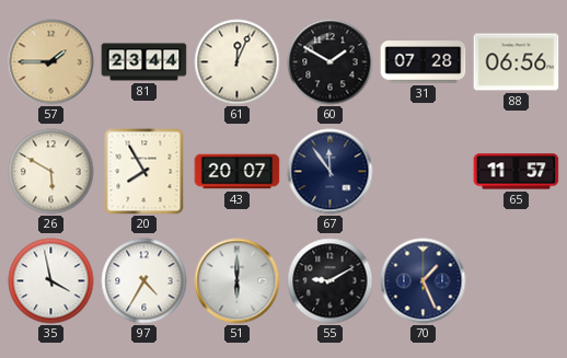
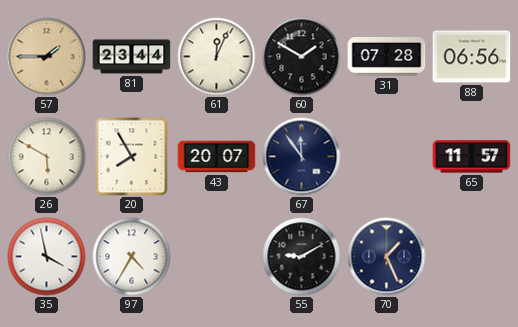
51: 6:00 -> none (238, 281)
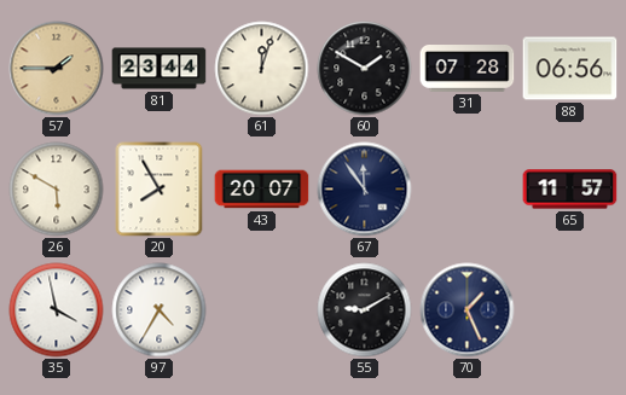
61: 12:04 -> 12:03 (262, 69)
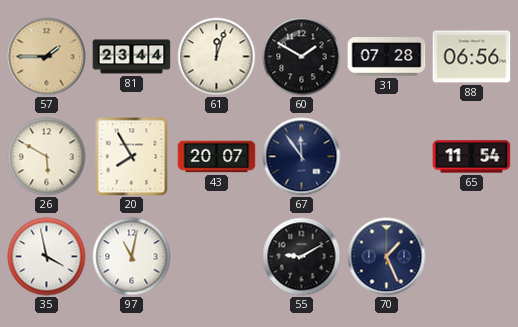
65: 11:57 -> 11:54 (472, 157)
97: 4:35 -> 11:02 (132, 257)
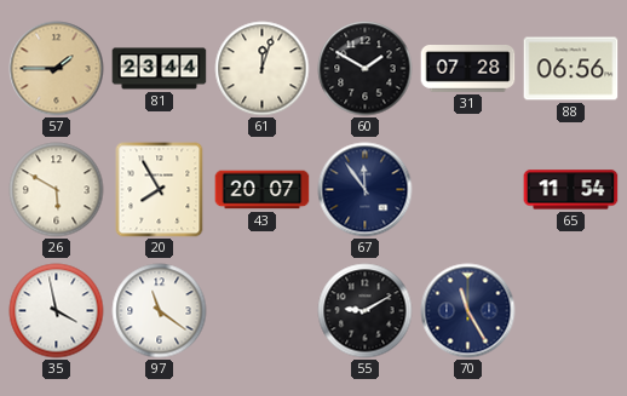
97: 11:02 -> 11:21 (160, 311)
70: 1:26 -> 11:25 (468, 311)
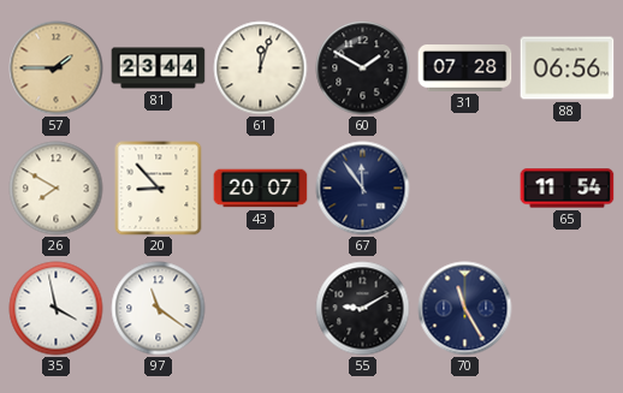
26: 5:50 -> 7:50 (57, 189)
20: 7:55 -> 8:53 (159, 189)
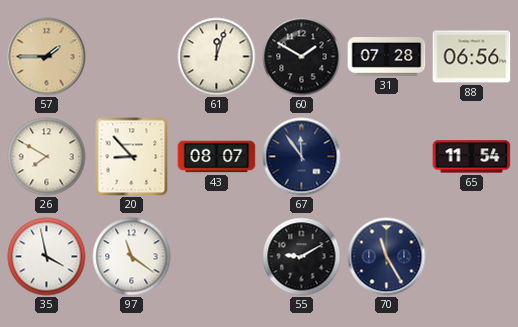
81: 23:44 -> none (159, 69)
43: 20:07 -> 08:07 (217, 157)
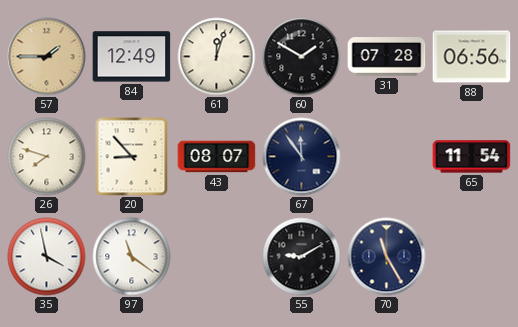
84: none -> 12:49 (132, 57)
26: 7:50 -> 7:48 (47, 157)
